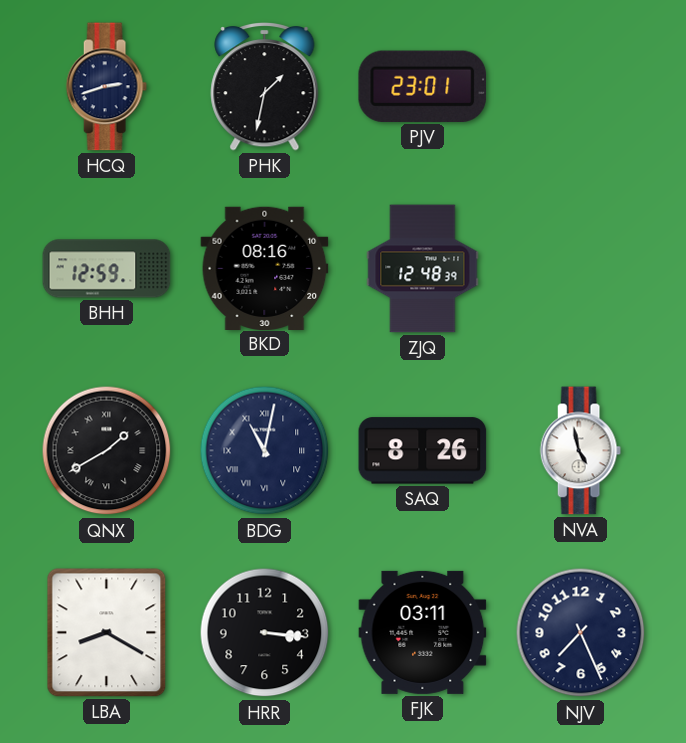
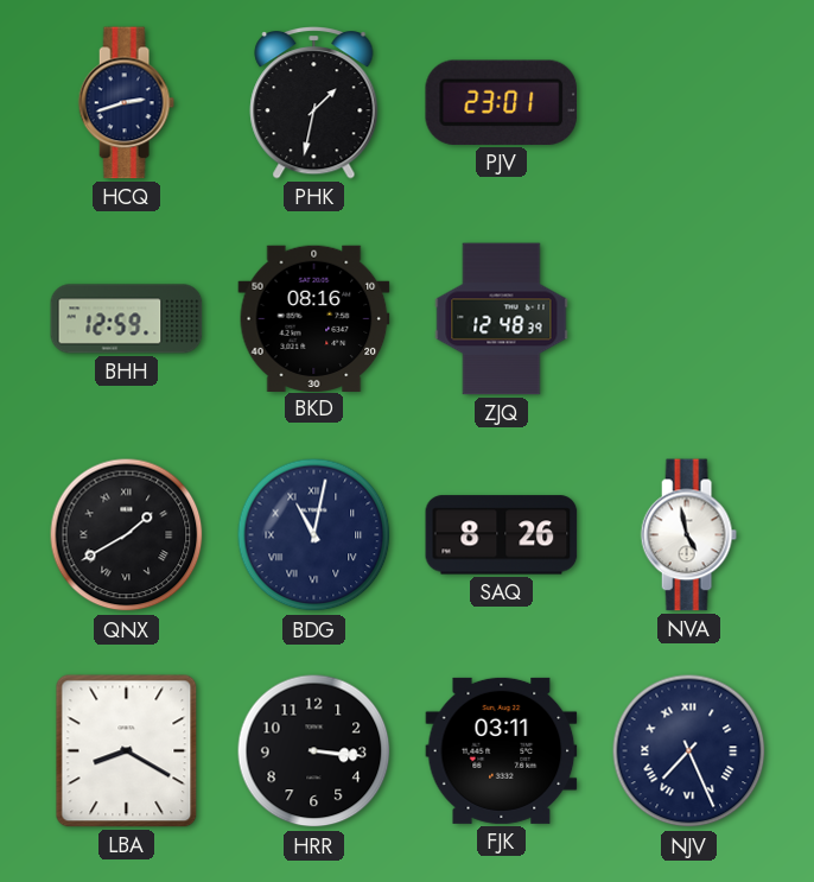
NJV numerals: Arabic -> Roman (689, 751)
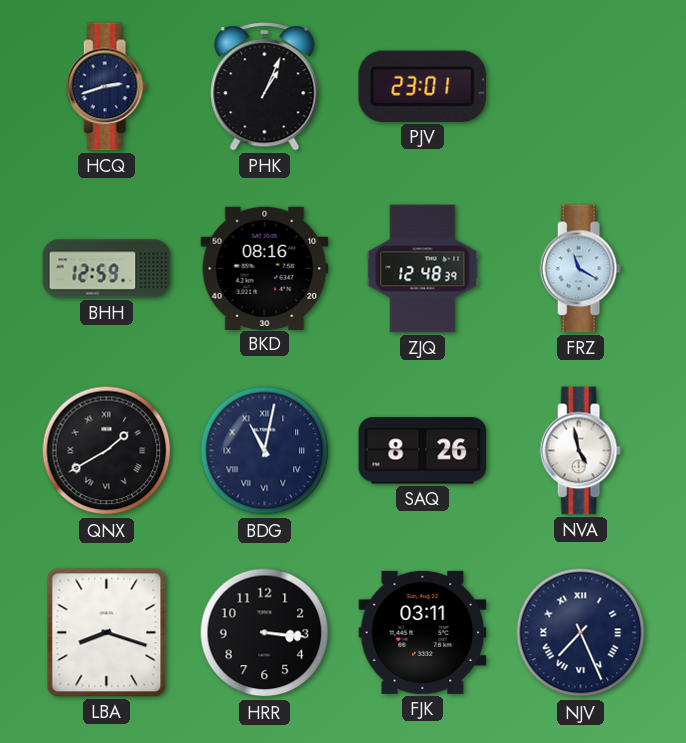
PHK: 1:32 -> 1:04 (265, 87)
FRZ: none -> 11:20 (580, 269)
LBA: 8:20 -> 8:18 (107, 633)
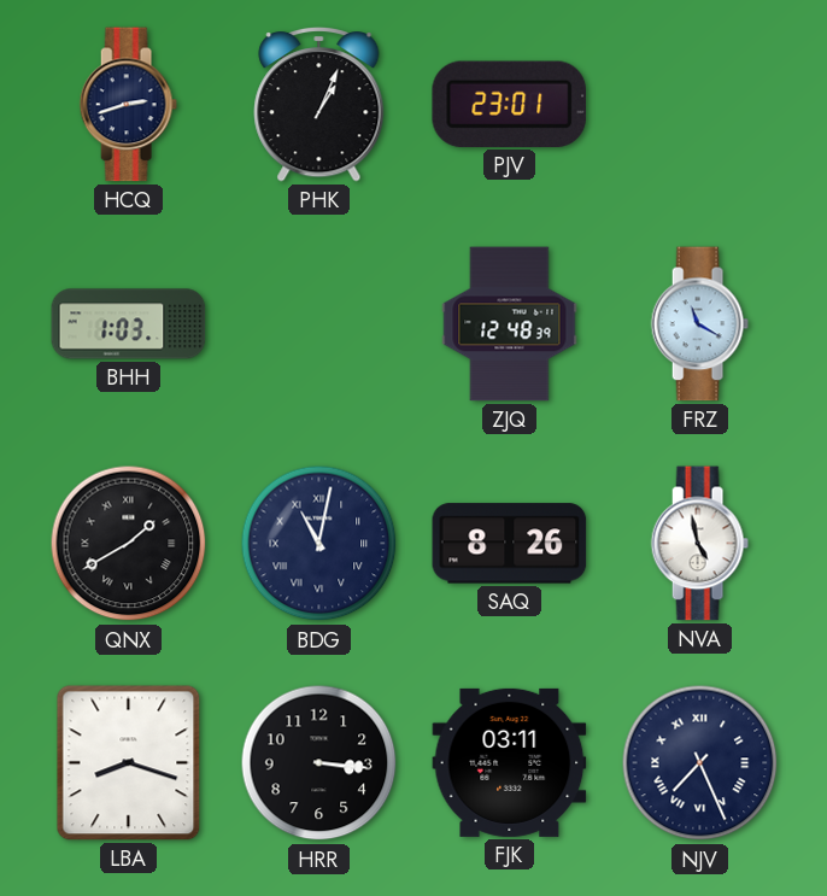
BHH: 12:59 -> 1:03 (129, 324)
BKD: 08:16 -> none (265, 268)
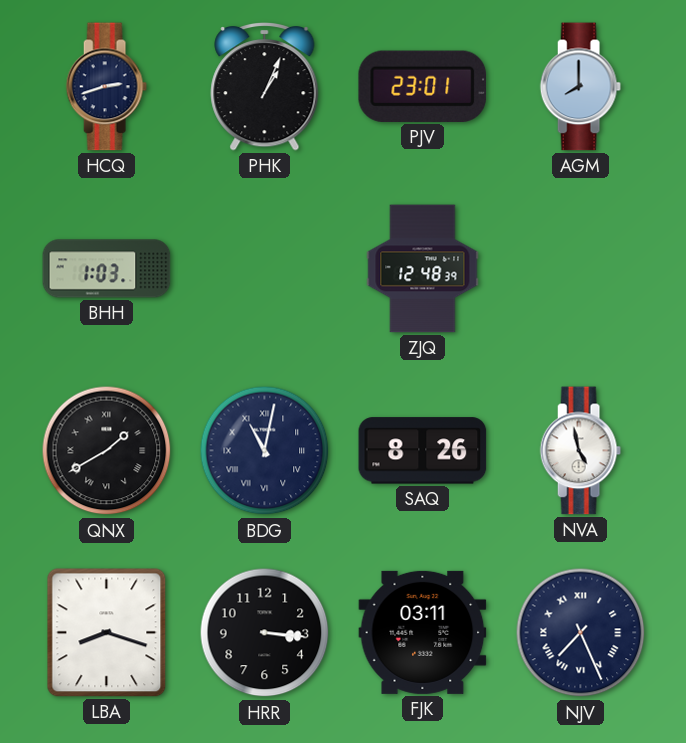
AGM: none -> 8:00 (580, 87)
FRZ: 11:20 -> none (699, 324)
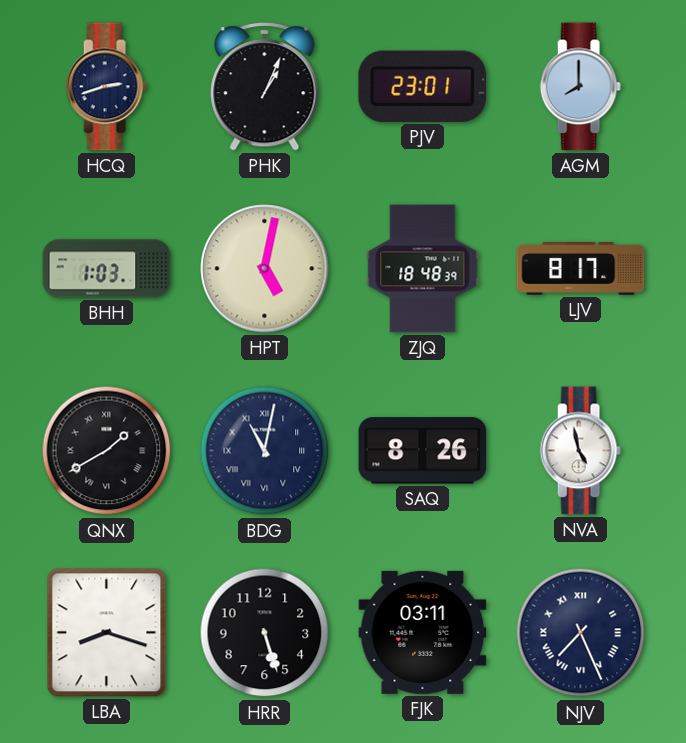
HPT: none -> 5:02 (265, 269)
ZJQ: 12:48 -> 18:48 (423, 269)
LJV: none -> 8:17 (581, 268)
HRR: 3:16 -> 5:27 (265, 633)
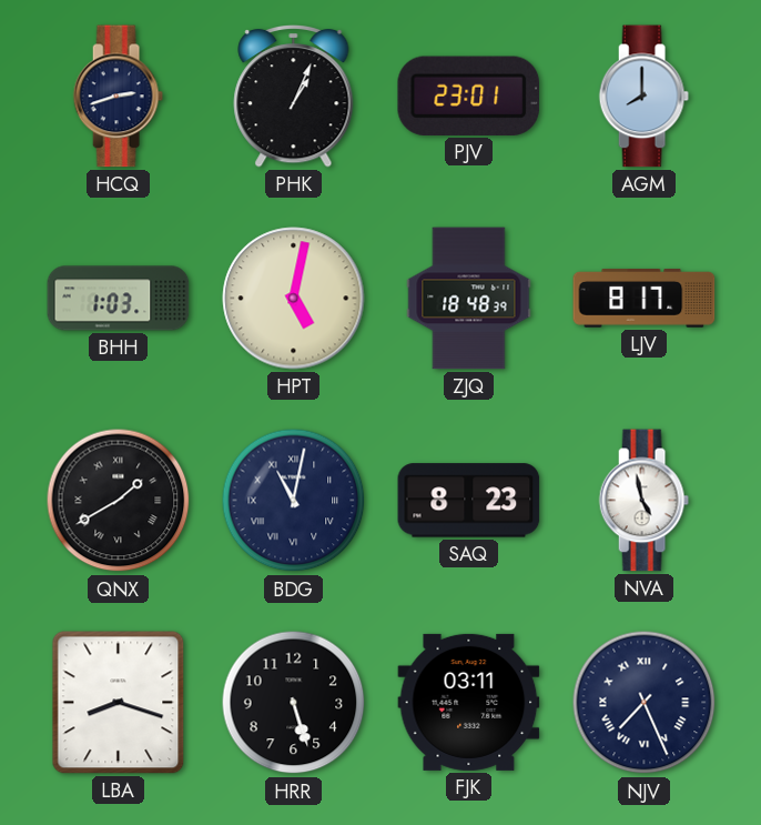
SAQ: 8:26 -> 8:23 (469, 501)
